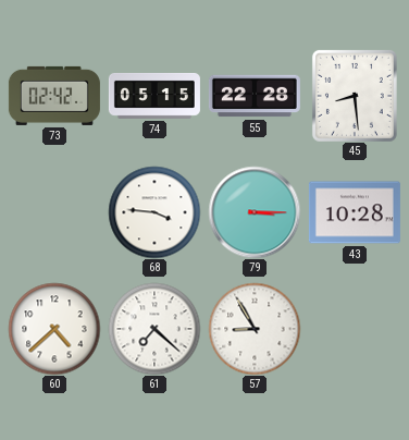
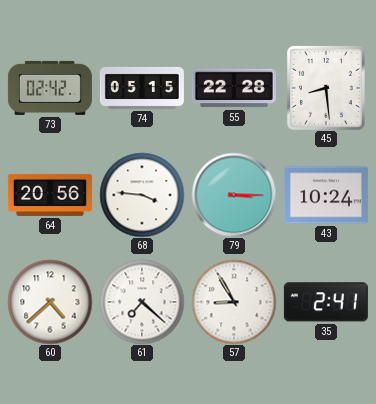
64: none -> 20:56 (50, 195)
43: 10:28 -> 10:24 (326, 195)
35: none -> 2:41 (326, 302)
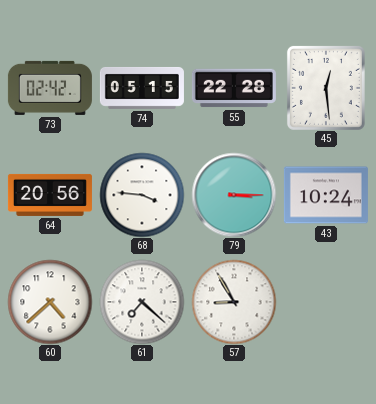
45: 8:29 -> 12:29 (326, 88)
35: 2:41 -> none (326, 302)
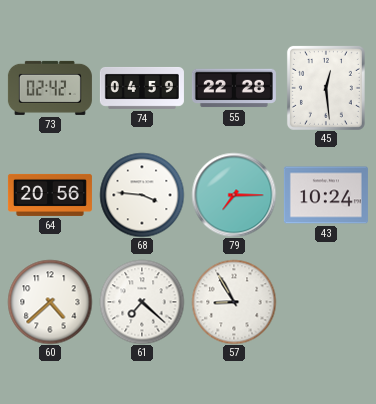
74: 05:15 -> 04:59 (142, 88)
79: 3:15 -> 7:15 (234, 195)
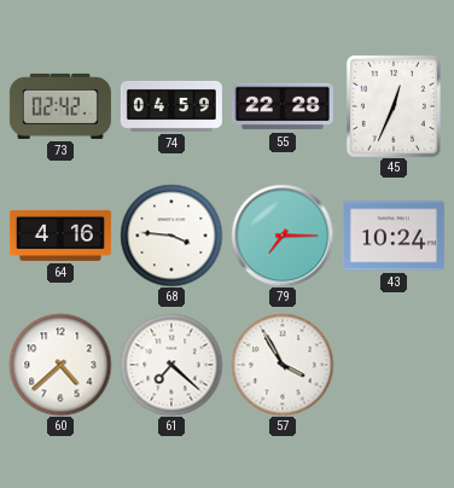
45: 12:29 -> 12:34 (394, 106)
64: 20:56 -> 4:16 (60, 236)
57: 8:55 -> 3:55 (283, 365)
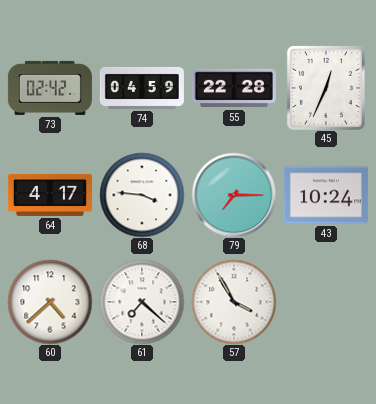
64: 4:16 -> 4:17 (50, 195)
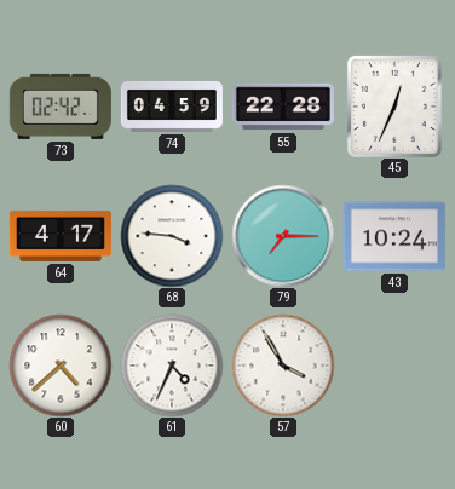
61: 7:22 -> 4:34 (172, 366)
